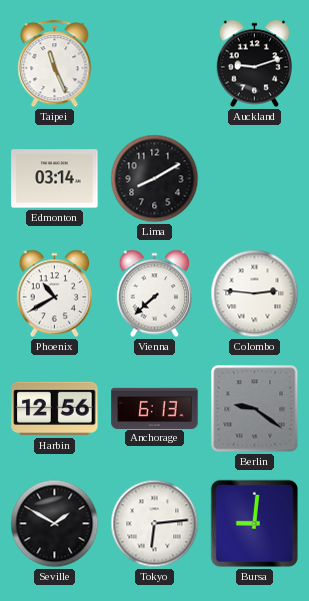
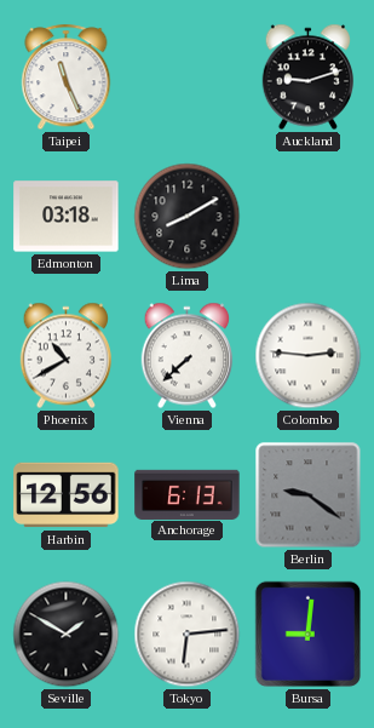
Edmonton: 03:14 -> 03:18 (67, 217)
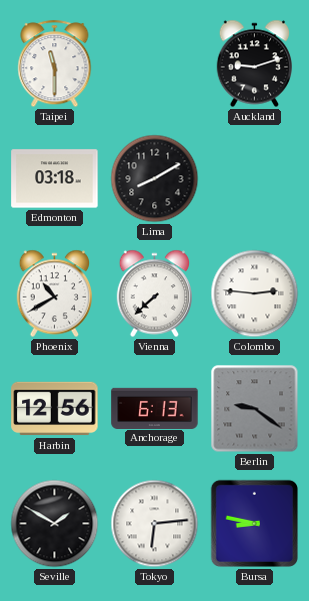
Taipei: 11:26 -> 11:30 (55, 64)
Bursa: 9:01 -> 8:47 (254, 523)
